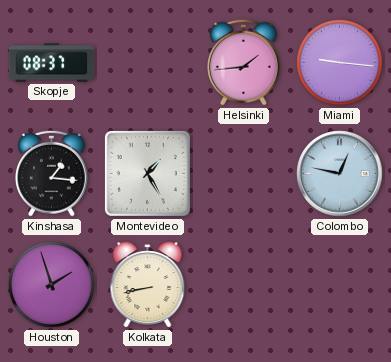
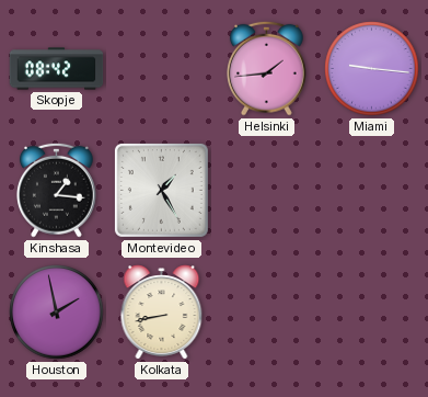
Skopje: 08:37 -> 08:42 (57, 69)
Colombo: 12:47 -> none (340, 174)
Houston: 1:57 -> 1:58 (57, 313)
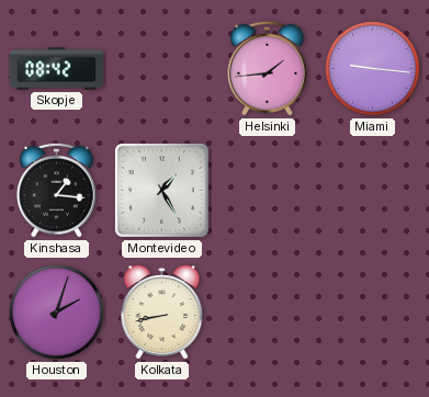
Houston: 1:58 -> 2:03 (57, 313)
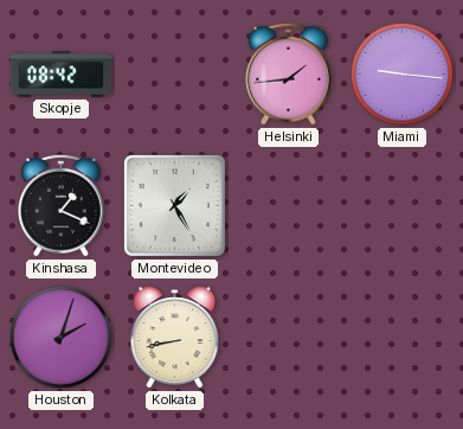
Kinshasa: 1:16 -> 1:19 (62, 205)
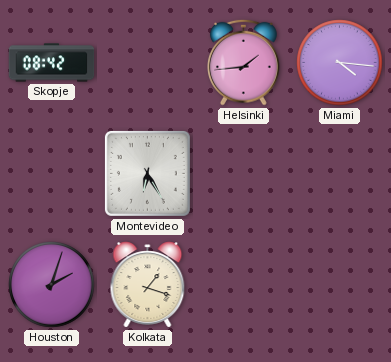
Miami: 9:16 -> 4:16 (340, 63)
Kinshasa: 1:19 -> none (62, 205)
Montevideo: 1:25 -> 6:25 (147, 173)
Kolkata: 8:43 -> 1:18 (148, 285)
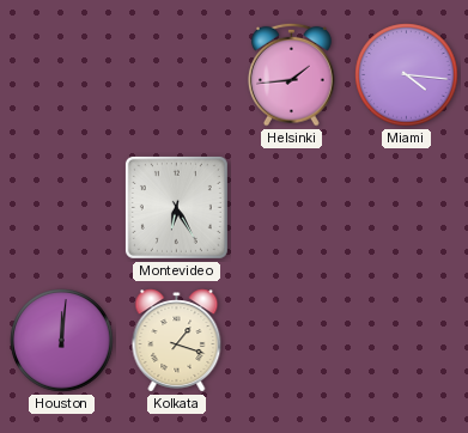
Skopje: 08:42 -> none (52, 63)
Houston: 2:03 -> 12:01 (62, 341)
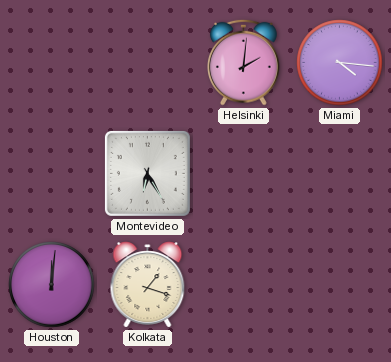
Helsinki: 1:44 -> 2:01 (244, 62)
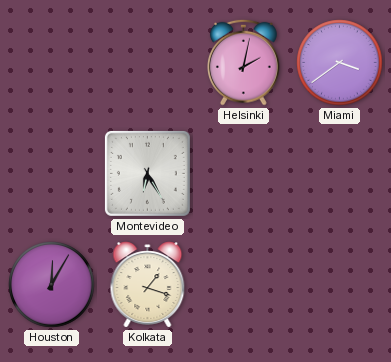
Helsinki: 2:01 -> 2:02 (244, 62)
Miami: 4:16 -> 3:39 (340, 63)
Houston: 12:01 -> 12:05 (52, 285)
